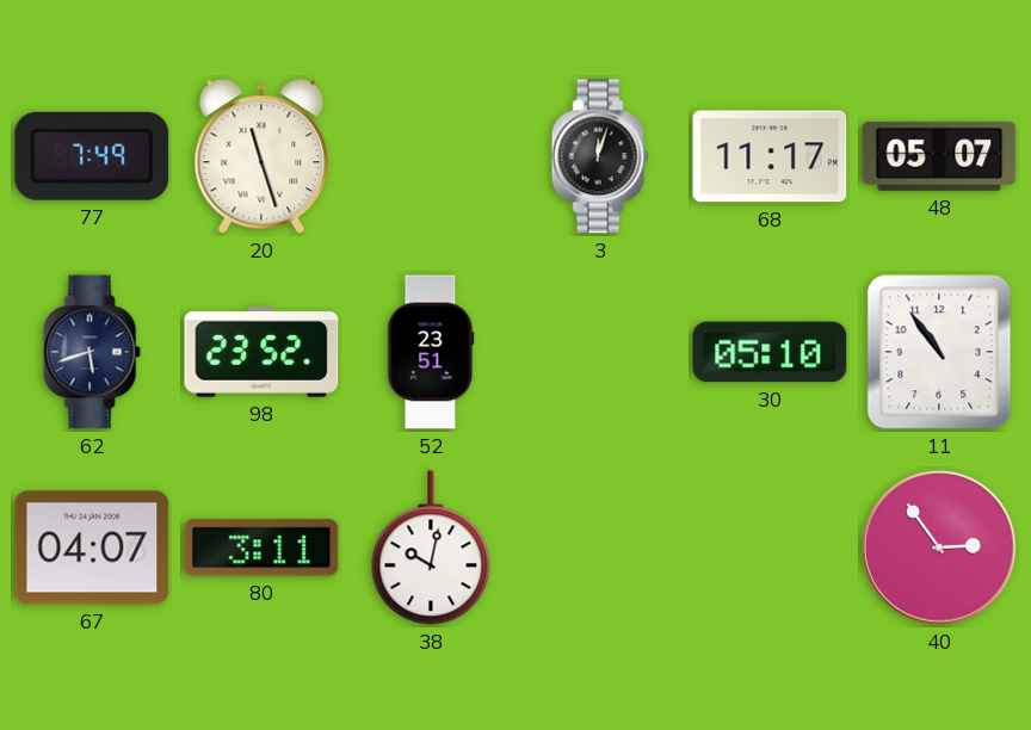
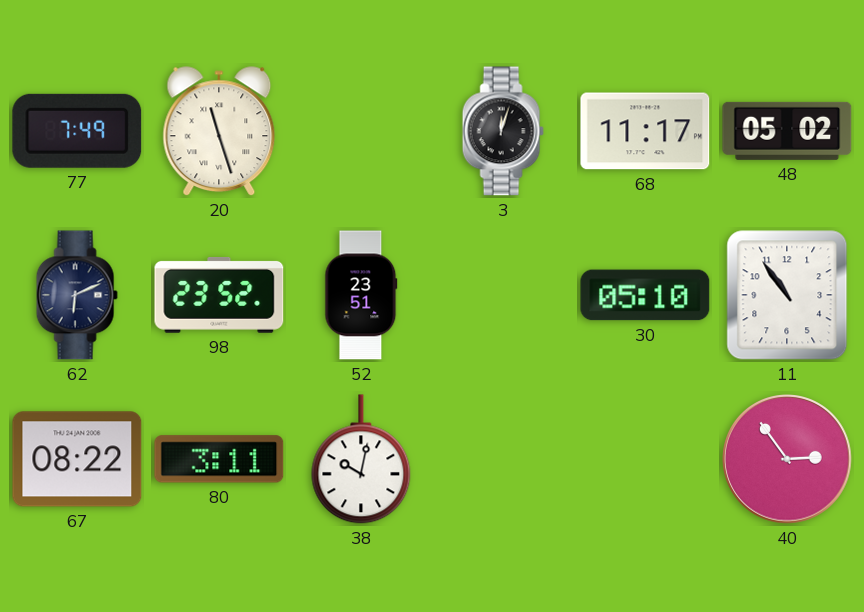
48: 05:07 -> 05:02 (787, 131)
62: 5:42 -> 6:11 (77, 295)
67: 04:07 -> 08:22 (77, 459)
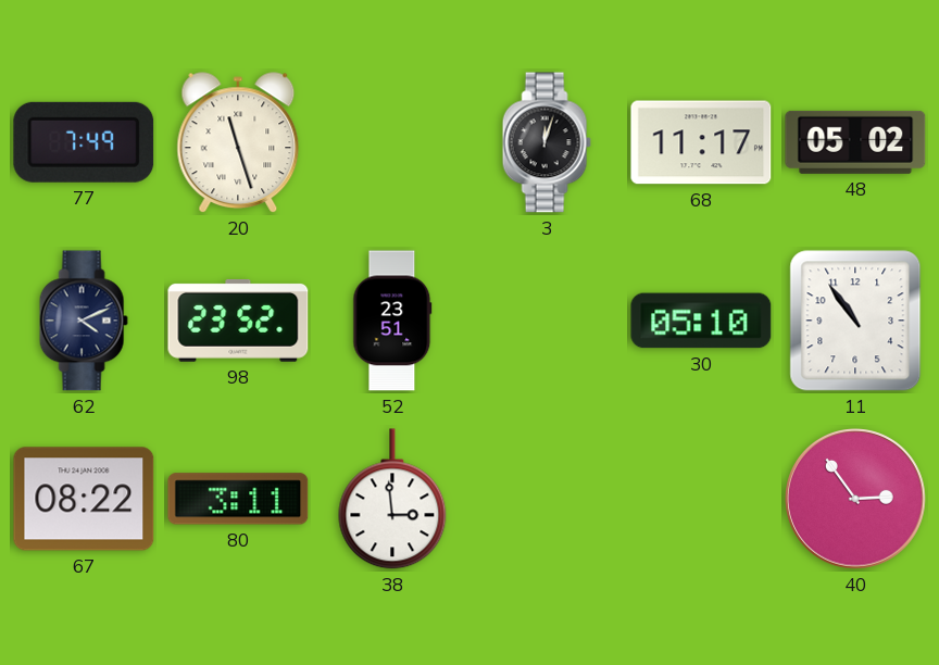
62: 6:11 -> 4:11 (84, 321)
38: 10:02 -> 2:59 (392, 499)
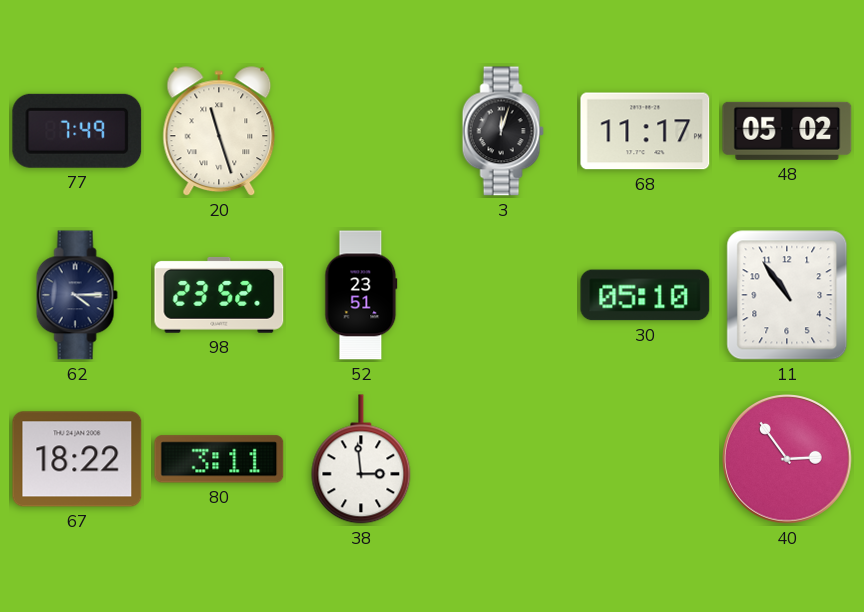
62: 4:11 -> 4:15 (77, 295)
67: 08:22 -> 18:22 (77, 459)
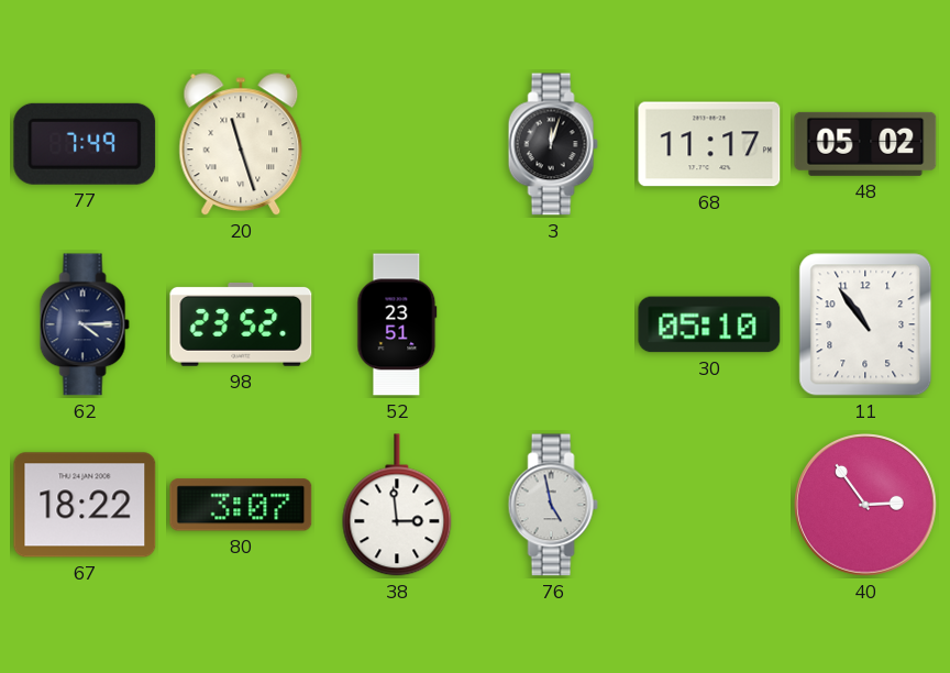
80: 3:11 -> 3:07 (241, 505)
76: none -> 4:58 (553, 505)
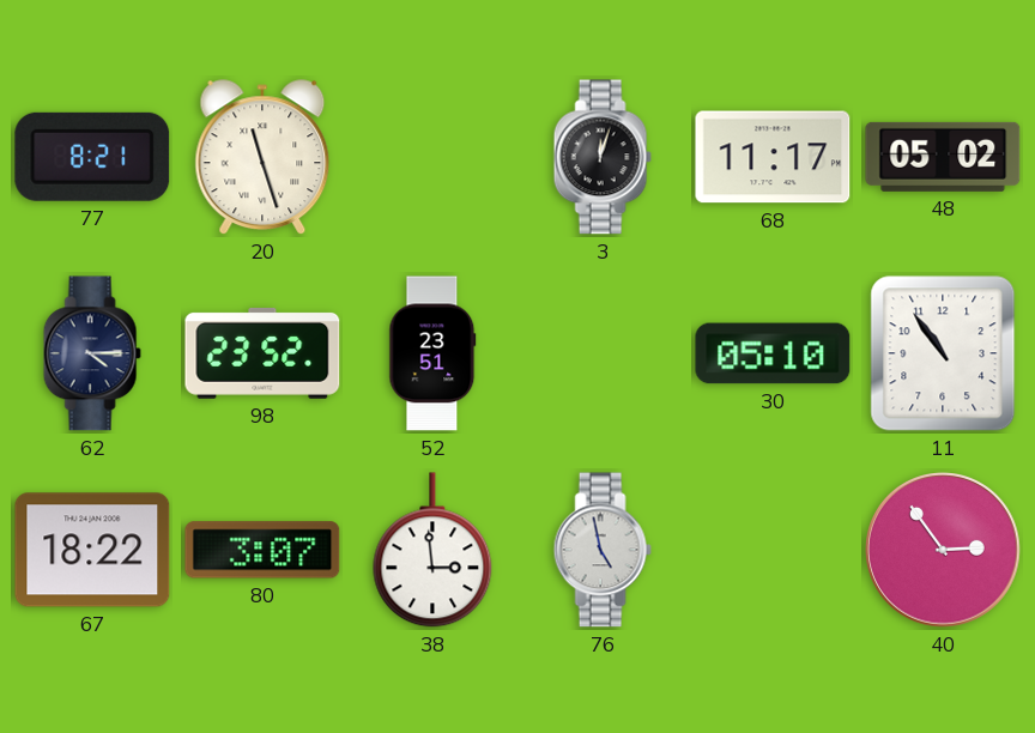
77: 7:49 -> 8:21 (92, 157)
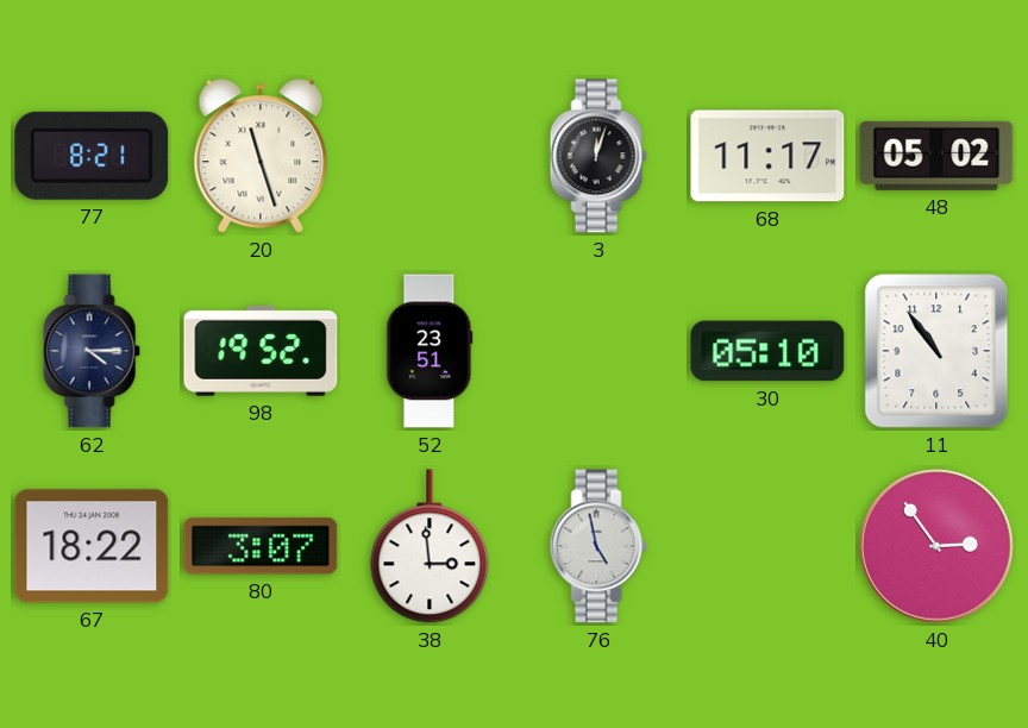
98: 23:52 -> 19:52 (261, 351)
